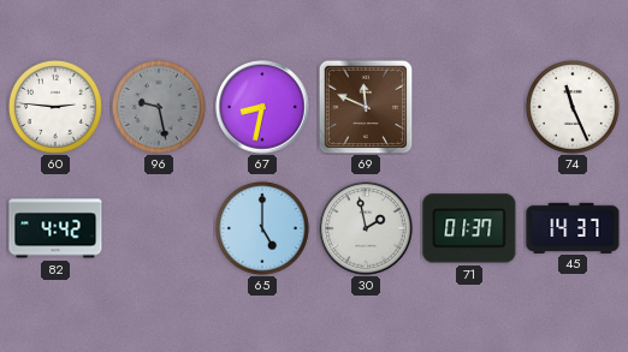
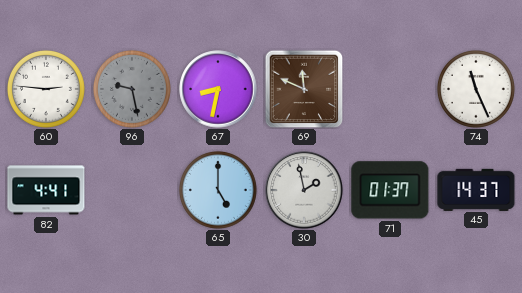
82: 4:42 -> 4:41 (46, 190)
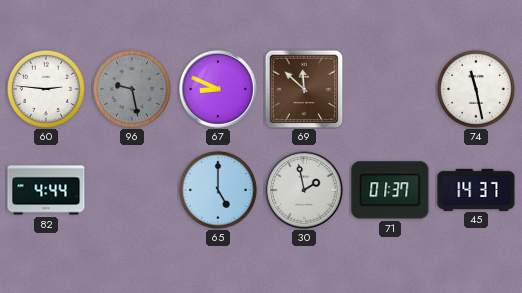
67: 8:32 -> 8:49 (218, 89)
69: 11:49 -> 11:52 (304, 89)
74: 11:26 -> 11:28 (476, 89)
82: 4:41 -> 4:44 (46, 190)
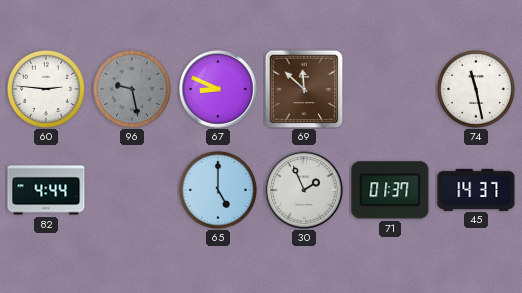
30: 1:58 -> 1:56 (304, 190)
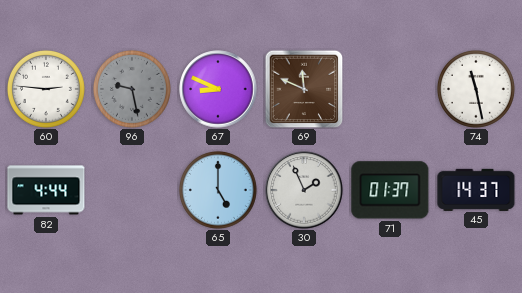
69: 11:52 -> 11:49 (304, 89)
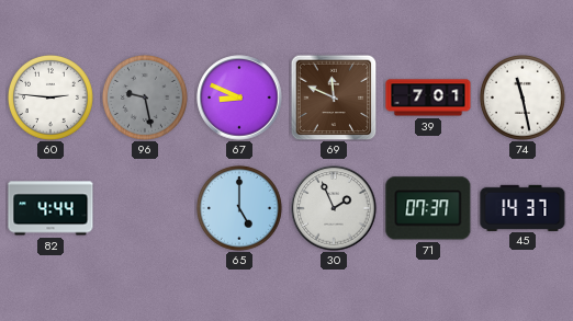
39: none -> 7:01 (428, 98)
71: 01:37 -> 07:37 (428, 208)
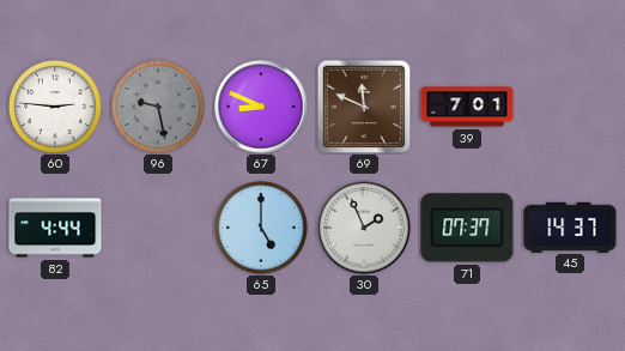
74: 11:28 -> none (523, 98)
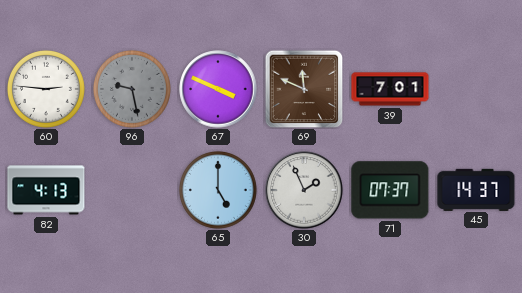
67: 8:49 -> 3:49 (218, 89)
82: 4:44 -> 4:13 (46, 190)
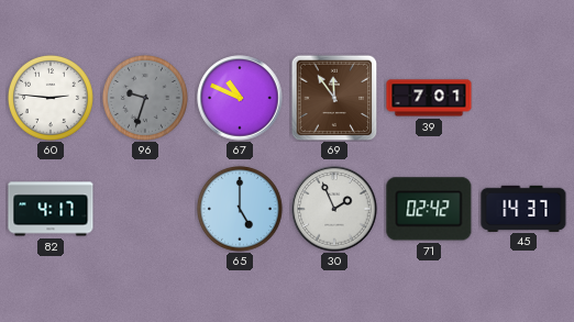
96: 9:28 -> 9:33 (145, 98)
67: 3:49 -> 10:49 (240, 98)
69: 11:49 -> 11:54 (334, 98)
82: 4:13 -> 4:17 (51, 209)
71: 07:37 -> 02:42 (429, 209)
